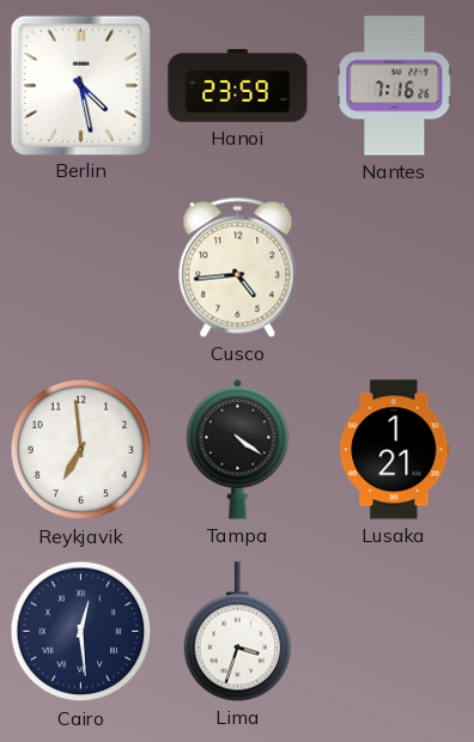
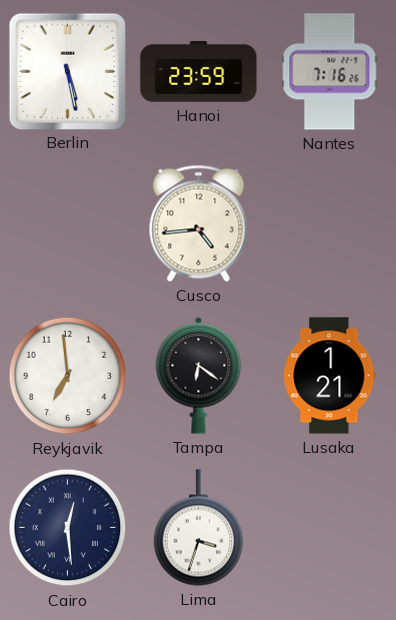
Berlin: 4:28 -> 5:28 (67, 71)
Tampa: 4:21 -> 6:21 (199, 375)
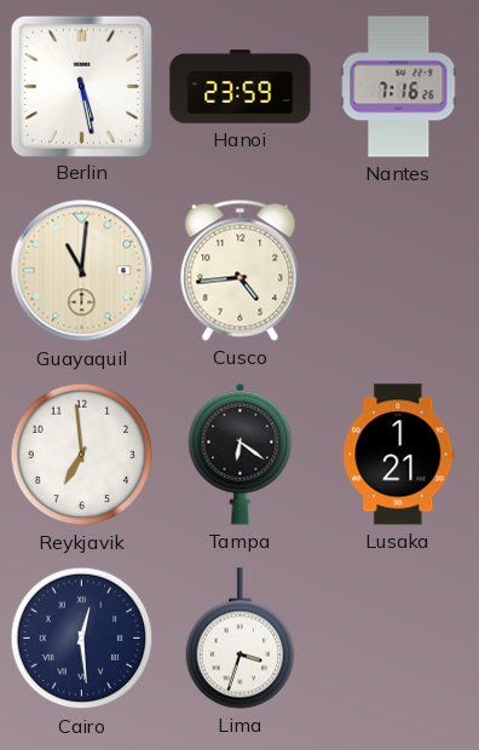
Guayaquil: none -> 11:01 (82, 271)
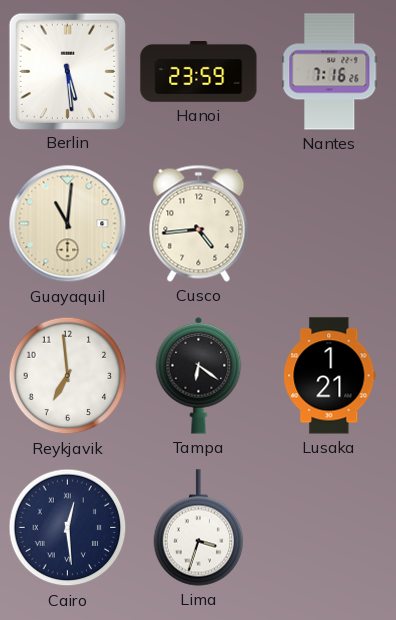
Berlin: 5:28 -> 5:29 (67, 71)
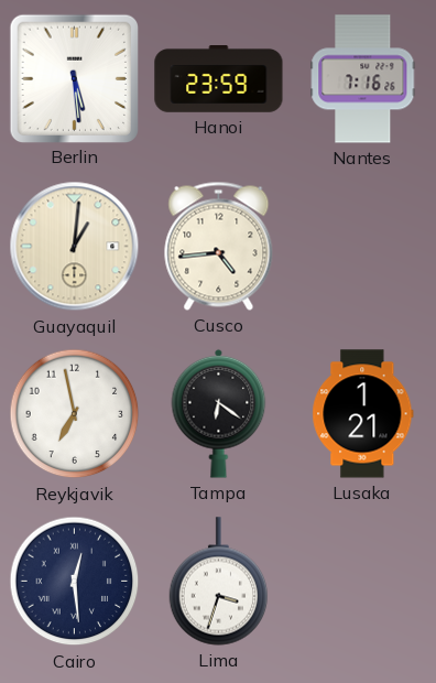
Guayaquil: 11:01 -> 1:01 (75, 247)
Reykjavik: 6:59 -> 6:58 (75, 414)
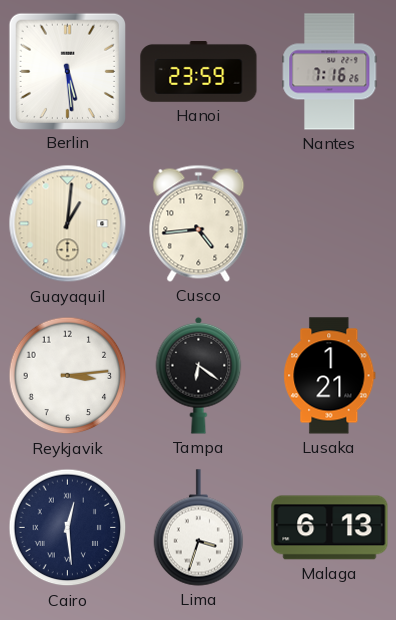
Reykjavik: 6:58 -> 3:14 (68, 376)
Malaga: none -> 6:13 (330, 528)
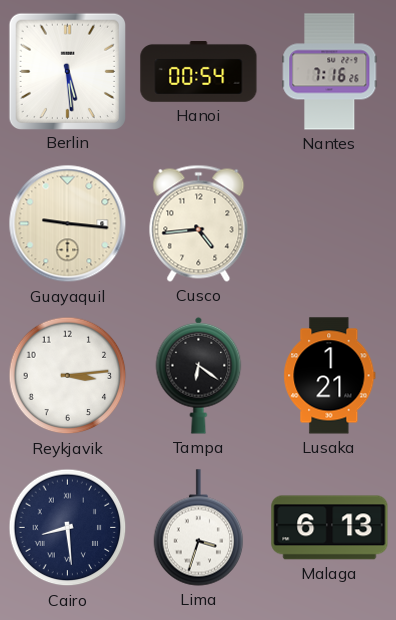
Hanoi: 23:59 -> 00:54 (199, 72)
Guayaquil: 1:01 -> 9:16 (68, 224)
Cairo: 12:29 -> 8:29 (68, 528)
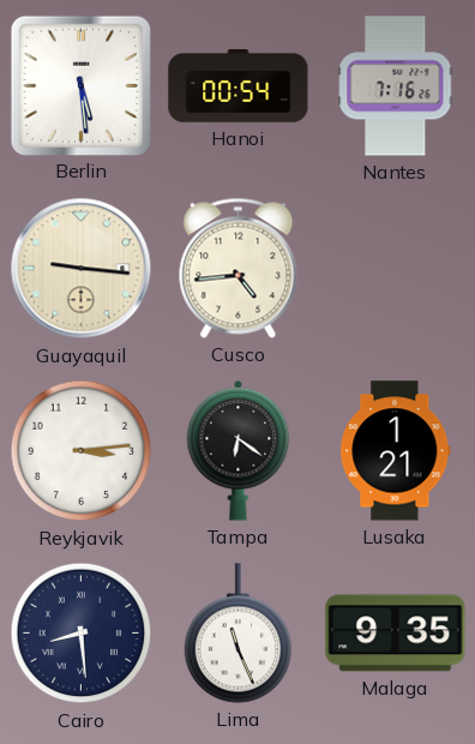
Lima: 3:33 -> 11:26 (239, 634)
Malaga: 6:13 -> 9:35 (396, 634)
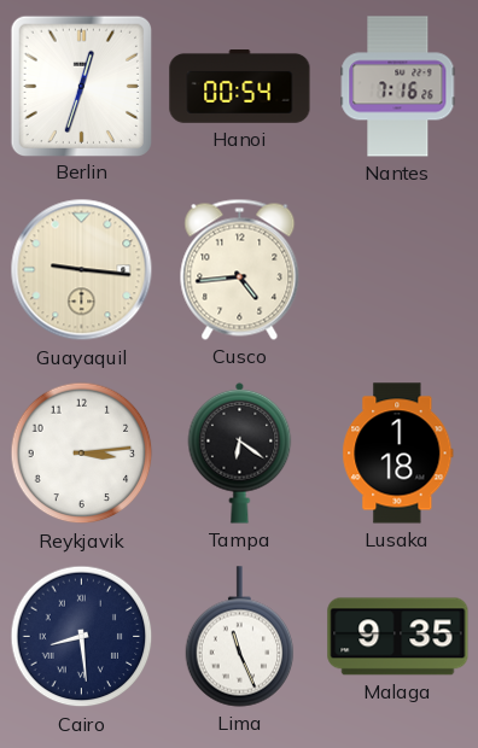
Berlin: 5:29 -> 12:33 (81, 86)
Lusaka: 1:21 -> 1:18 (398, 454)
